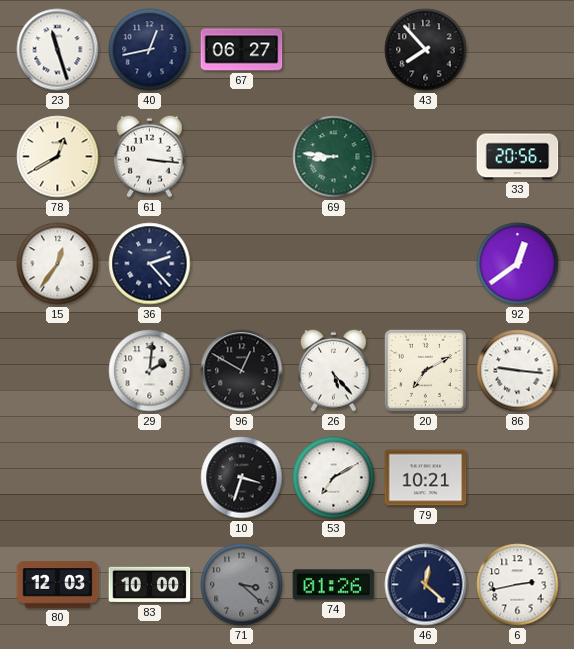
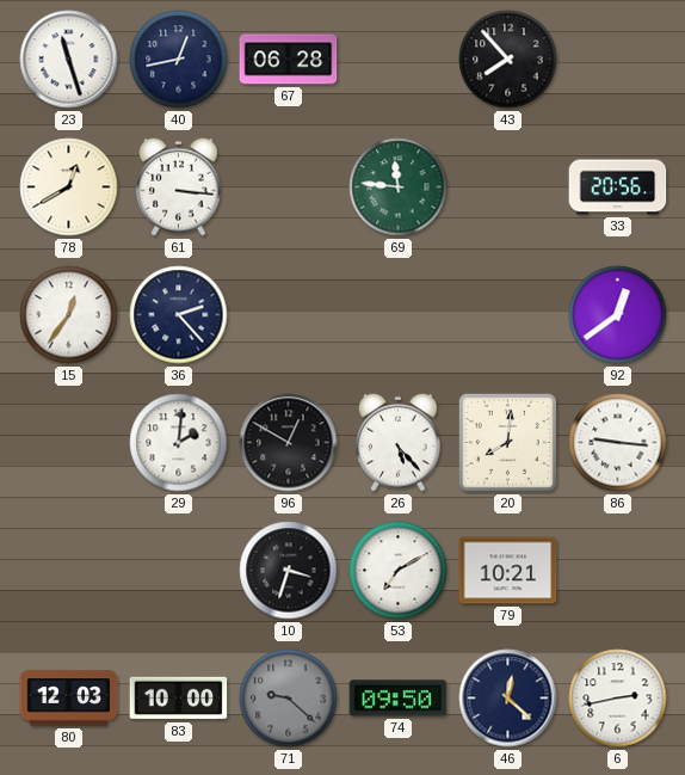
67: 06:27 -> 06:28 (289, 60)
69: 8:46 -> 11:46 (399, 187)
20: 7:10 -> 8:01 (507, 442)
71: 3:22 -> 9:22 (289, 699)
74: 01:26 -> 09:50 (399, 699)
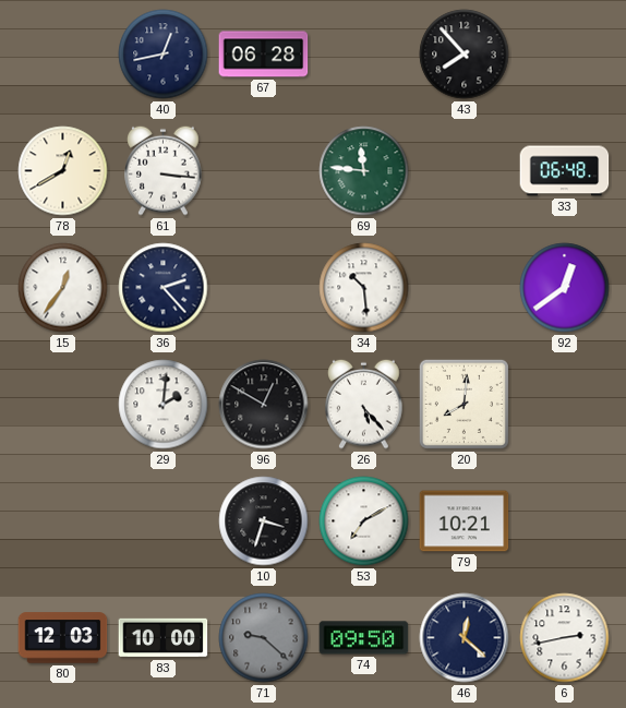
23: 11:27 -> none (69, 60)
33: 20:56 -> 06:48 (565, 171)
34: none -> 10:29 (364, 288)
86: 9:16 -> none (618, 443)
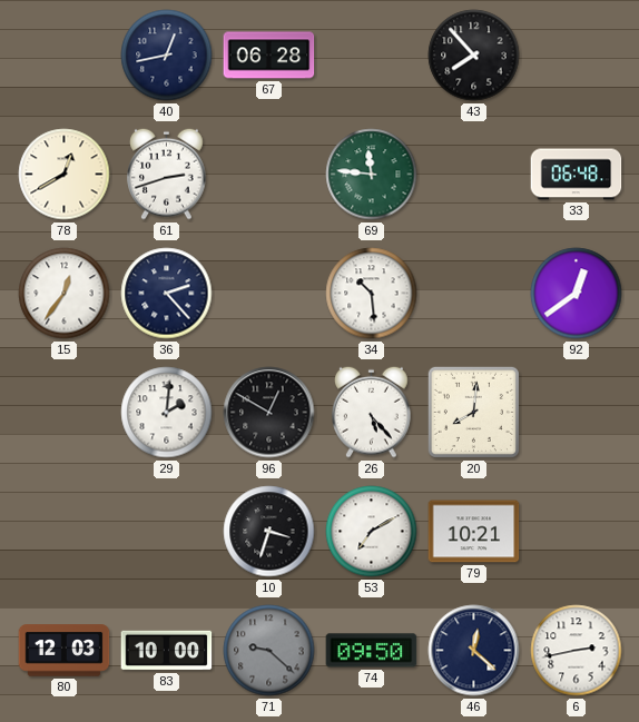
61: 3:16 -> 2:42 (167, 174)
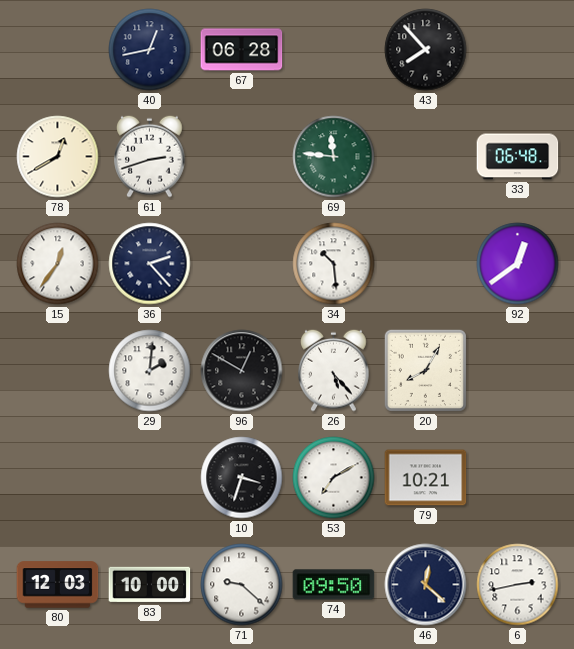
20: 8:01 -> 8:05 (425, 370)
71 dial: grey -> white (242, 585)
